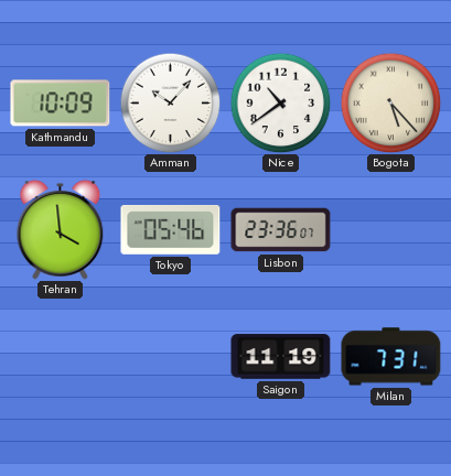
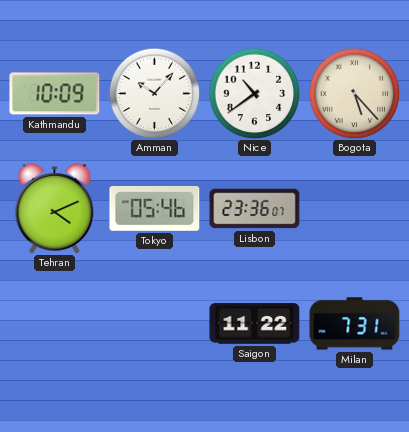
Tehran: 3:59 -> 4:11 (55, 208)
Saigon: 11:19 -> 11:22 (255, 324)
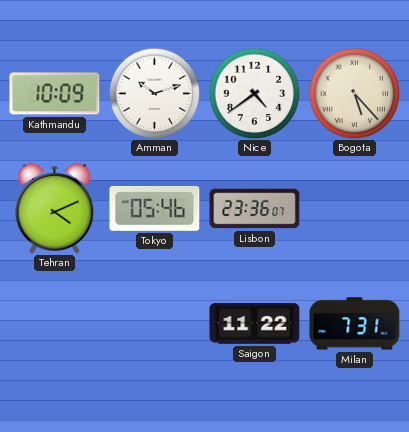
Amman: 10:07 -> 10:12 (154, 93)
Nice: 10:39 -> 4:39 (254, 93)
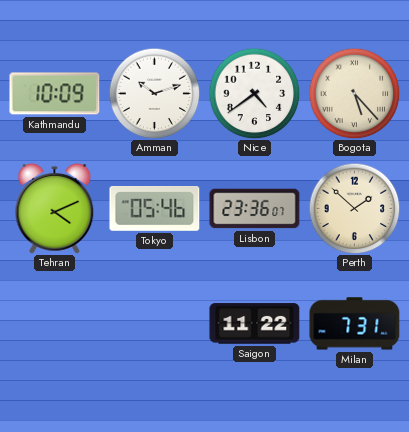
Perth: none -> 1:52 (354, 208)
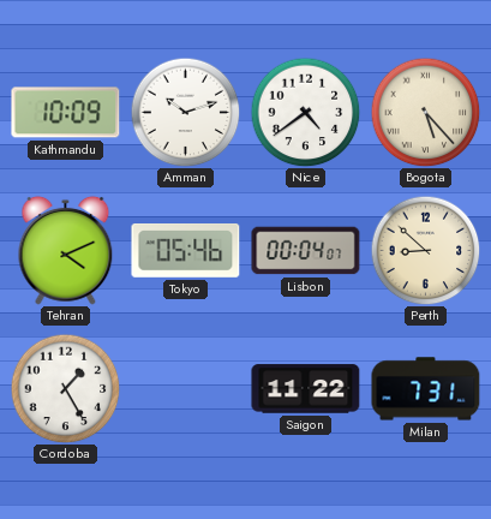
Lisbon: 23:36 -> 00:04 (306, 251)
Perth: 1:52 -> 8:52 (425, 250)
Cordoba: none -> 1:25 (65, 388)
